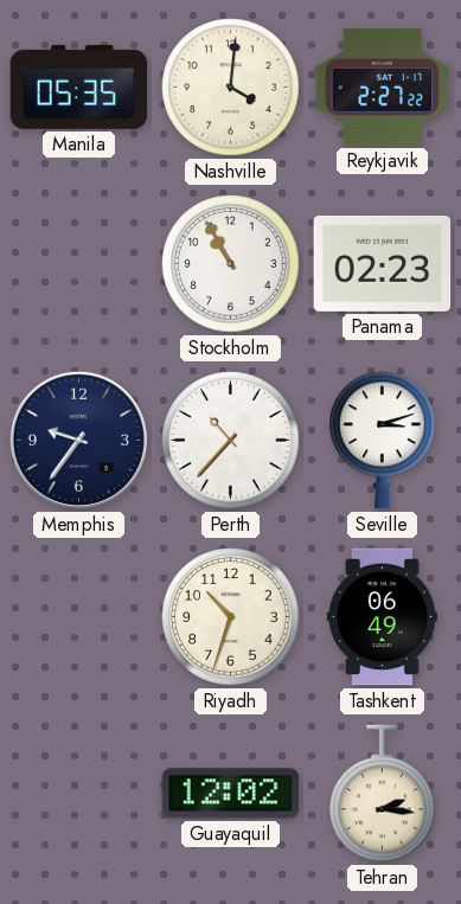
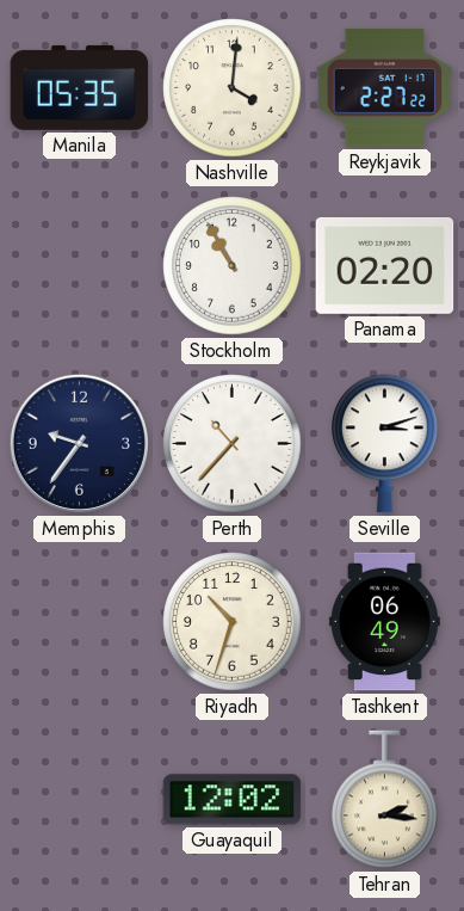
Panama: 02:23 -> 02:20 (385, 265)
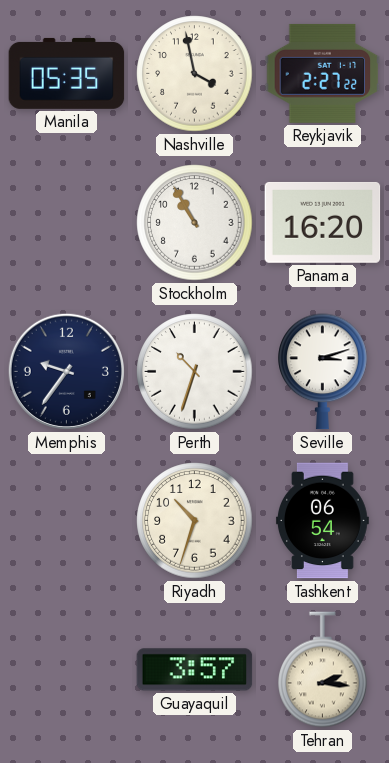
Nashville: 4:01 -> 3:58 (195, 74)
Panama: 02:20 -> 16:20 (323, 222)
Perth: 10:37 -> 10:33 (195, 372)
Tashkent: 06:49 -> 06:54 (323, 521)
Guayaquil: 12:02 -> 3:57 (195, 670)
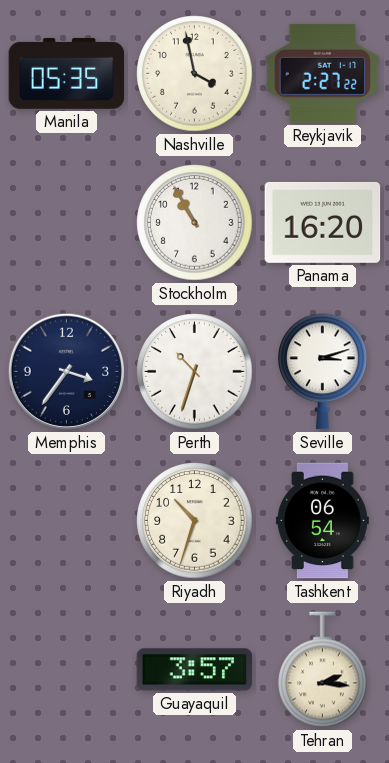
Memphis: 9:36 -> 3:36 (66, 371)
